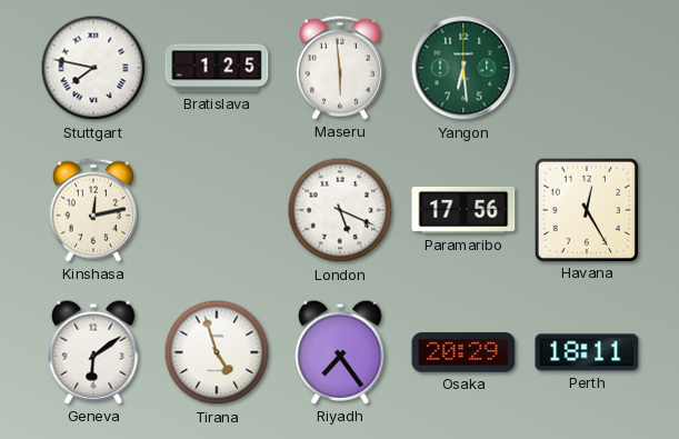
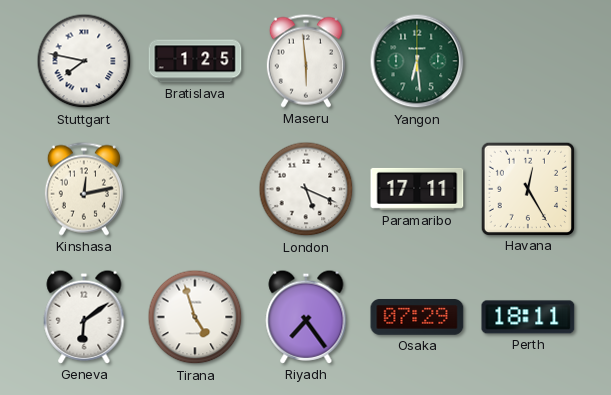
Paramaribo: 17:56 -> 17:11 (417, 189)
Osaka: 20:29 -> 07:29 (417, 318)
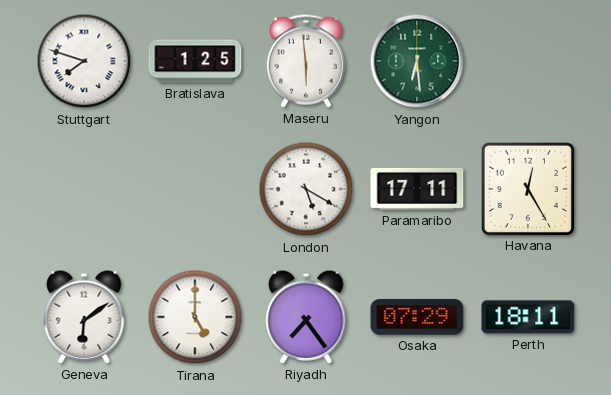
Stuttgart: 7:47 -> 7:48 (84, 61)
Kinshasa: 12:13 -> none (84, 189)
London: 5:19 -> 5:20 (306, 189)
Tirana: 4:57 -> 5:00 (195, 317)
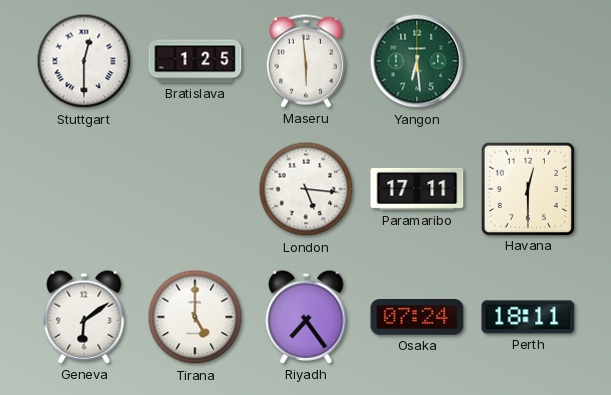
Stuttgart: 7:48 -> 12:30 (84, 61)
London: 5:20 -> 5:16 (306, 189)
Havana: 12:25 -> 12:30 (527, 188)
Osaka: 07:29 -> 07:24 (417, 318)
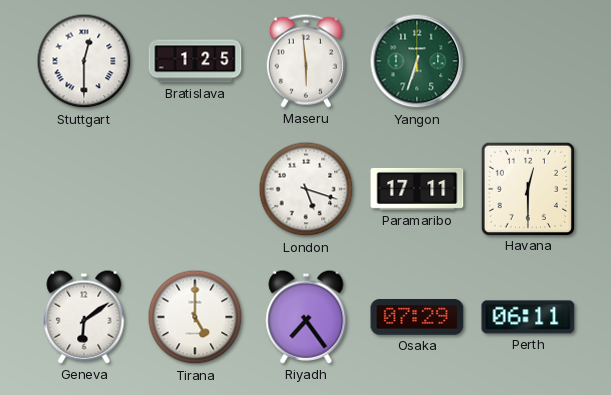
Yangon: 6:29 -> 6:33 (417, 61)
London: 5:16 -> 5:18 (306, 189)
Osaka: 07:24 -> 07:29 (417, 318)
Perth: 18:11 -> 06:11 (528, 317)
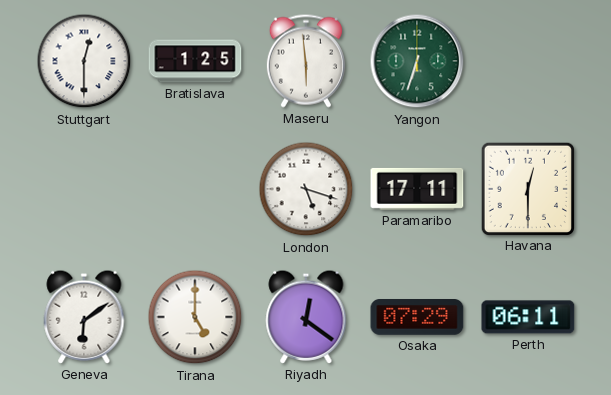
Riyadh: 7:24 -> 12:21 (306, 317)
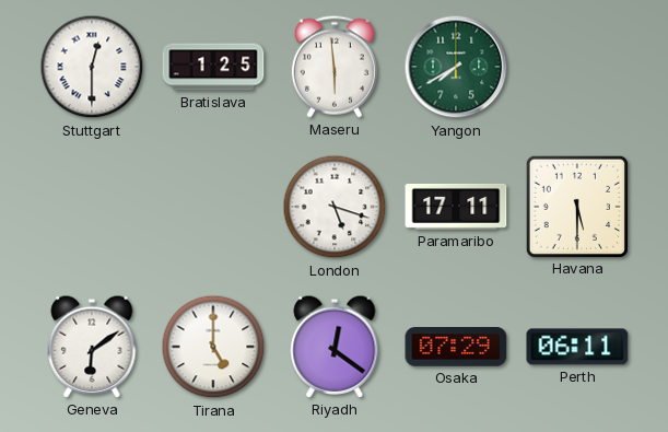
Yangon: 6:33 -> 7:40 (456, 67)
Havana: 12:30 -> 5:30 (576, 206)
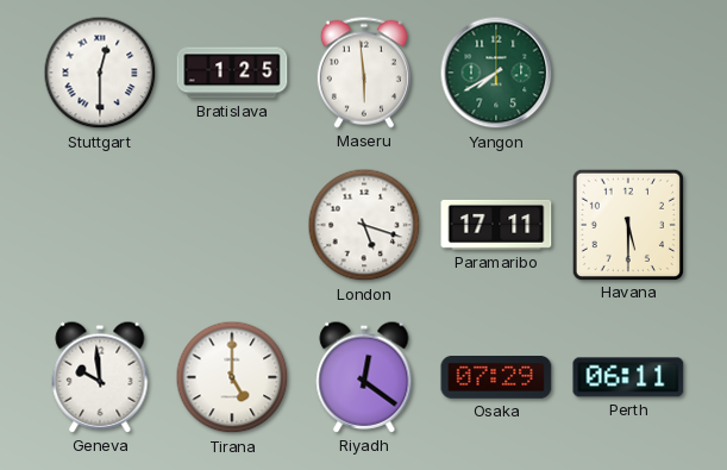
Geneva: 6:09 -> 9:59 (100, 377)
